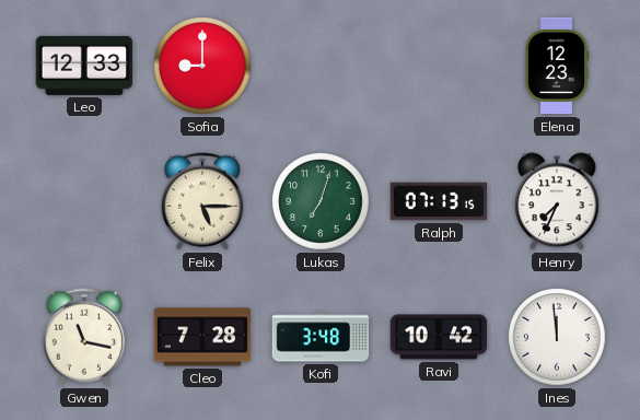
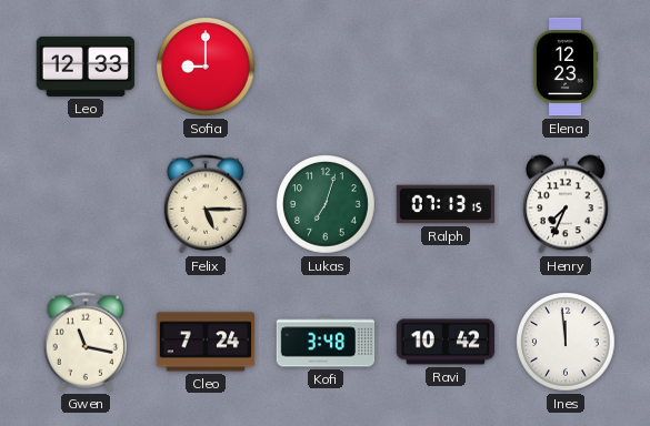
Cleo: 7:28 -> 7:24 (206, 342)
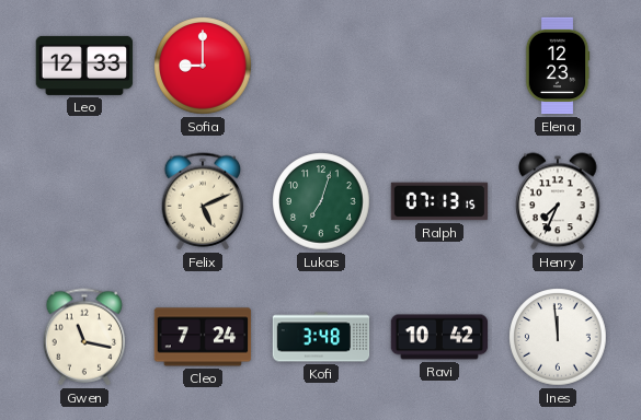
Felix: 5:15 -> 5:11 (203, 201)
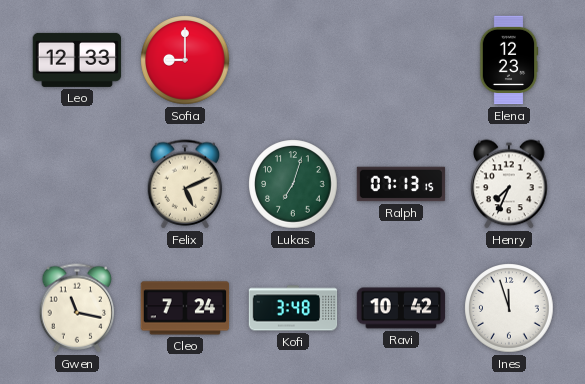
Ines: 11:59 -> 11:57 (509, 308)
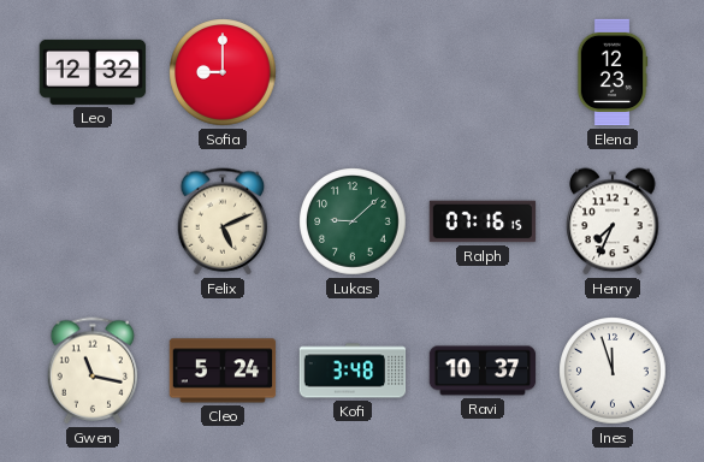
Leo: 12:33 -> 12:32 (93, 72)
Lukas: 7:03 -> 9:08 (353, 221)
Ralph: 07:13 -> 07:16 (483, 221)
Cleo: 7:24 -> 5:24 (223, 371)
Ravi: 10:42 -> 10:37 (483, 371)
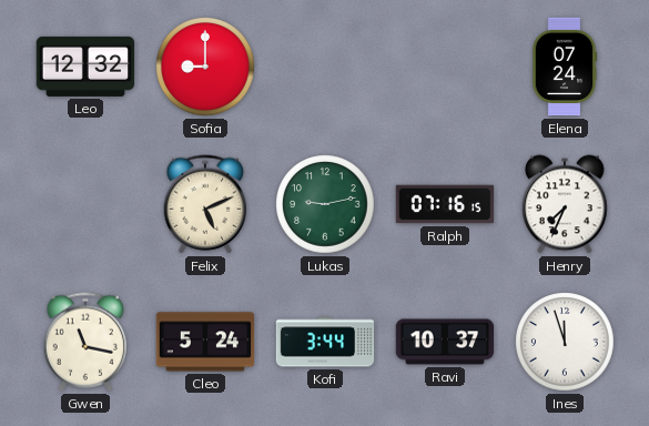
Elena: 12:23 -> 07:24 (565, 67)
Lukas: 9:08 -> 9:13 (325, 204)
Kofi: 3:48 -> 3:44 (325, 342)
